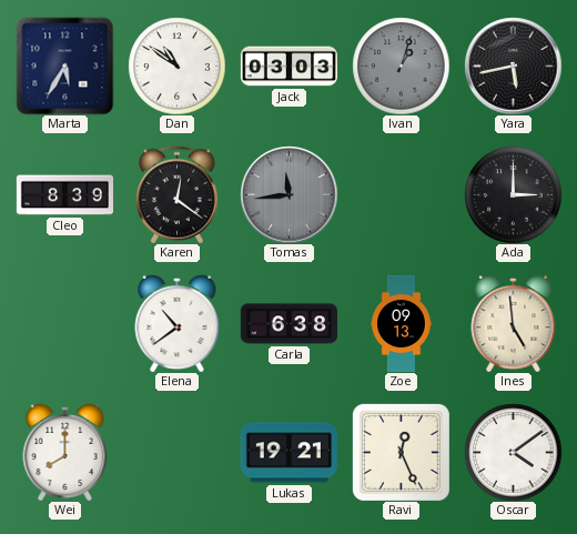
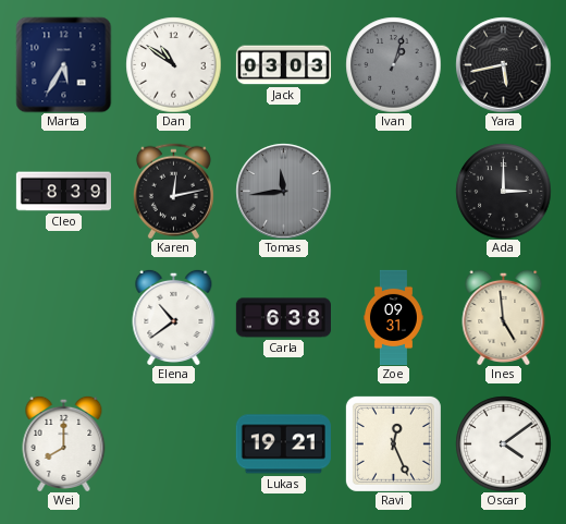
Karen: 12:21 -> 12:13 (173, 191)
Zoe: 09:13 -> 09:31 (393, 317)
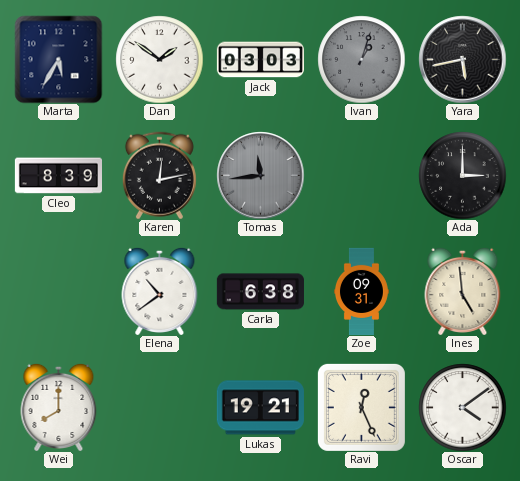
Dan: 10:51 -> 1:51 (159, 59)
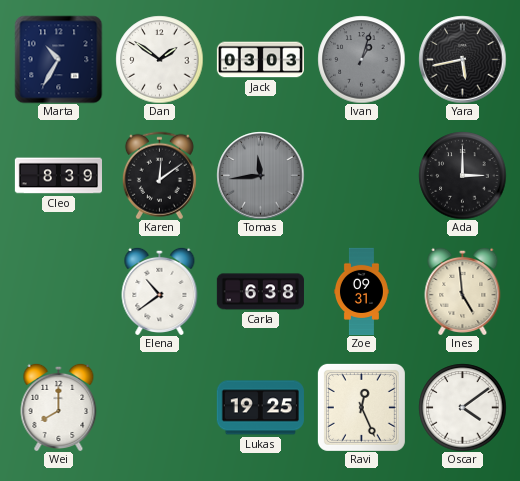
Marta: 5:35 -> 10:35 (58, 59)
Karen: 12:13 -> 12:09 (159, 175)
Lukas: 19:21 -> 19:25 (260, 408)
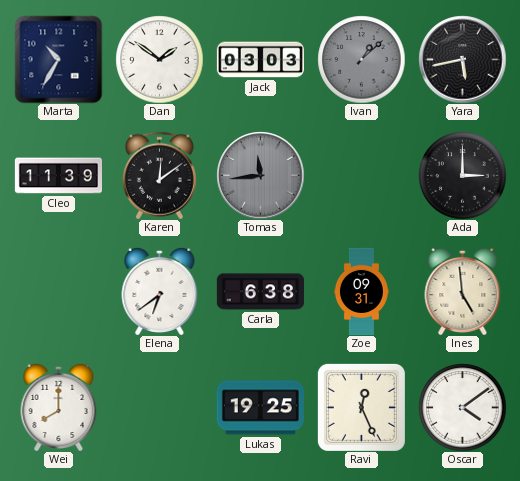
Ivan: 1:03 -> 1:08 (361, 59)
Cleo: 8:39 -> 11:39 (58, 176)
Elena: 10:39 -> 6:39 (160, 291)
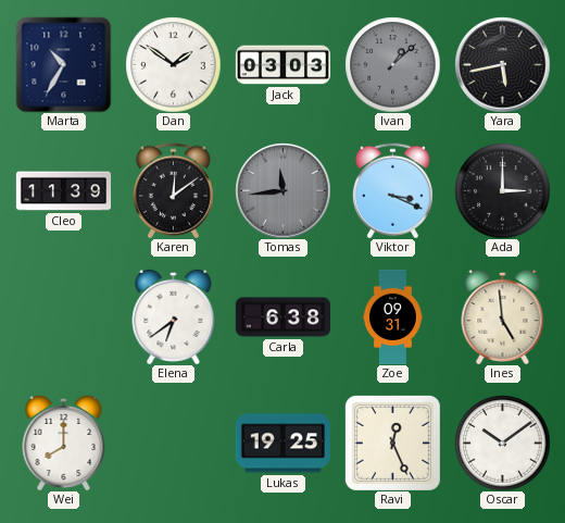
Viktor: none -> 3:19 (392, 190)
Oscar: 4:09 -> 10:09 (502, 443)
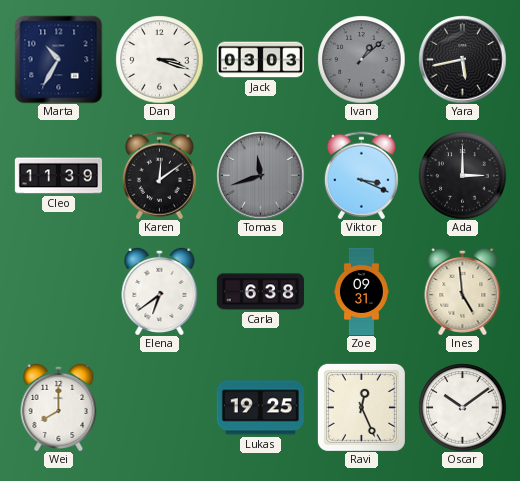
Dan: 1:51 -> 3:18 (159, 59)
Tomas: 11:44 -> 11:42 (260, 175)
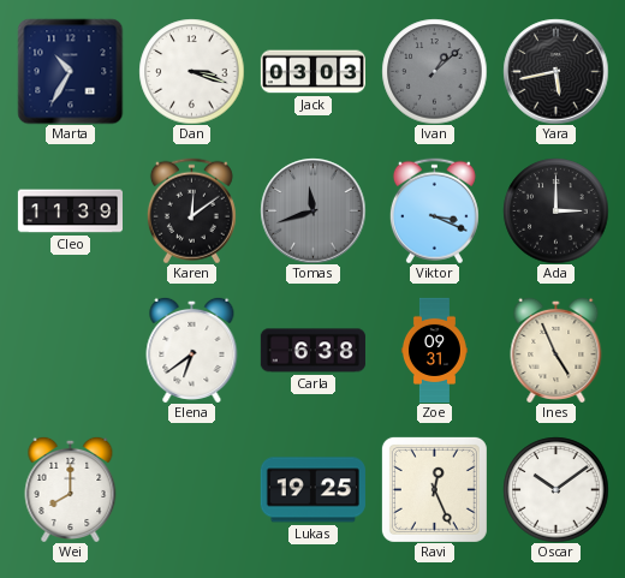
Ines: 4:59 -> 4:56 (556, 350)
